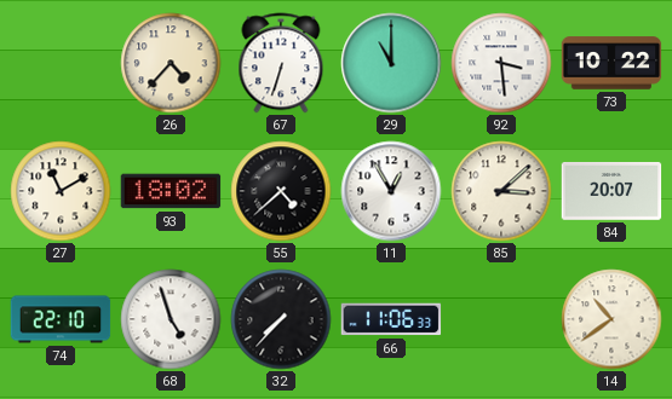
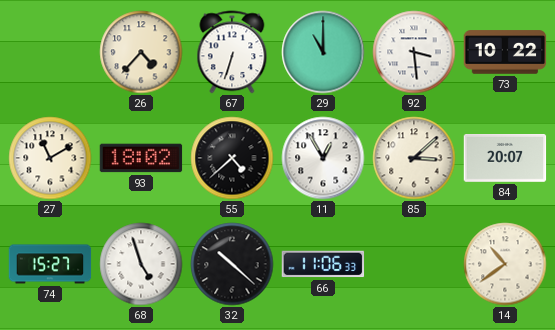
74: 22:10 -> 15:27 (50, 264)
32: 7:37 -> 10:22 (232, 264)
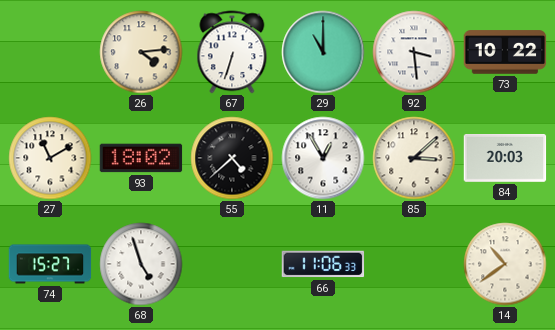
26: 4:37 -> 4:14 (141, 52)
84: 20:07 -> 20:03 (505, 159)
32: 10:22 -> none (232, 264)
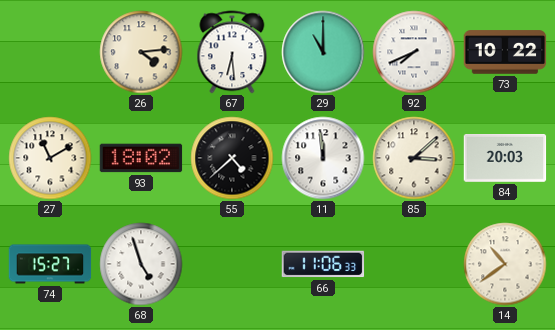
67: 6:33 -> 6:29 (232, 52)
92: 3:29 -> 7:41 (414, 52)
11: 12:55 -> 11:59 (323, 158)
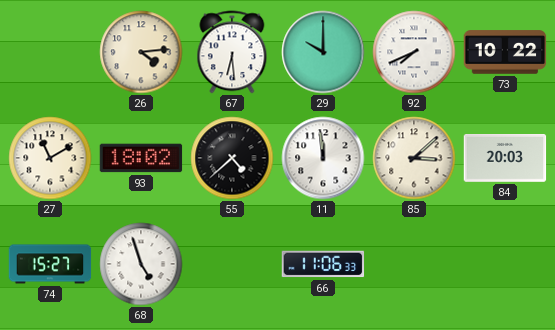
29: 11:00 -> 10:00 (323, 52)
14: 10:39 -> none (505, 264)
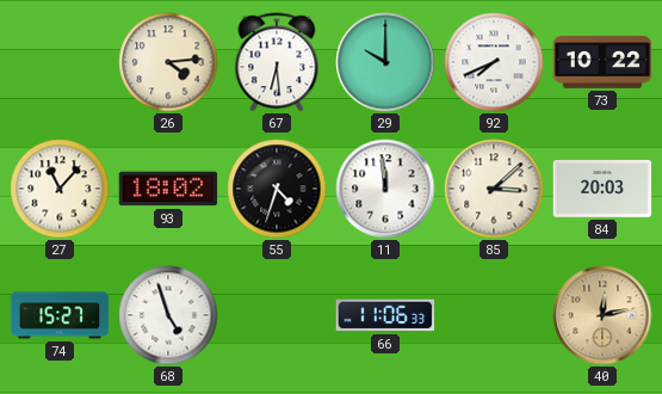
27: 11:10 -> 11:07 (60, 189)
55: 4:38 -> 4:33 (277, 189)
40: none -> 12:13 (602, 315)
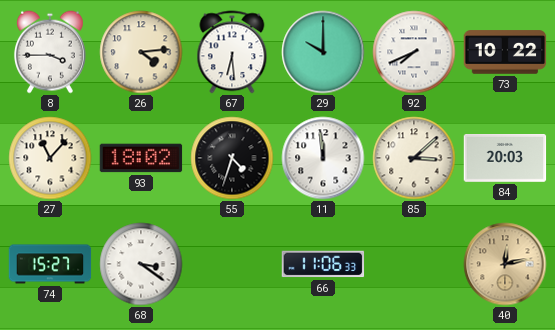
8: none -> 3:45 (50, 52)
68: 4:57 -> 3:21 (141, 264)
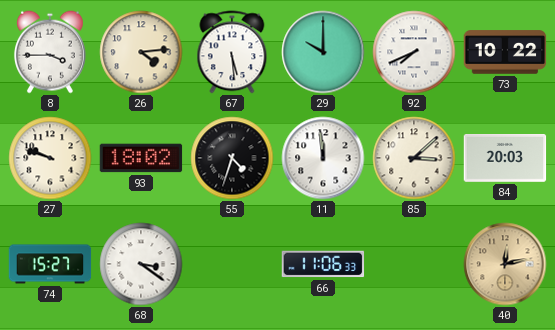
67: 6:29 -> 5:29 (232, 52)
27: 11:07 -> 9:48 (50, 158)
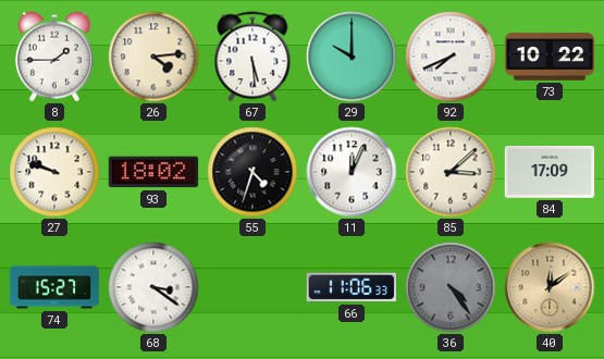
8: 3:45 -> 1:45 (54, 57)
11: 11:59 -> 12:04 (352, 172)
84: 20:03 -> 17:09 (550, 173)
36: none -> 4:24 (451, 287)
40: 12:13 -> 12:09 (550, 287)
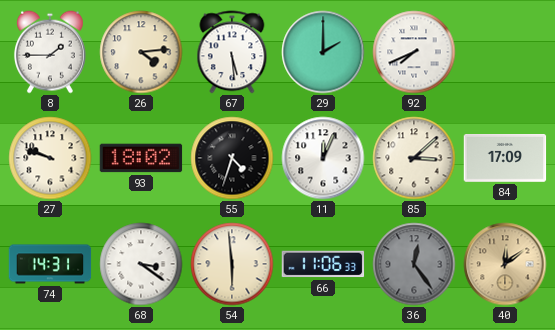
29: 10:00 -> 2:00 (323, 52)
73: 10:22 -> none (550, 57)
74: 15:27 -> 14:31 (50, 264)
54: none -> 5:59 (232, 264)
36: 4:24 -> 12:24 (414, 264)
